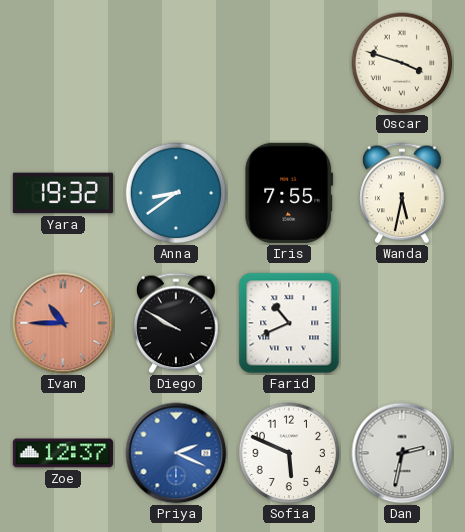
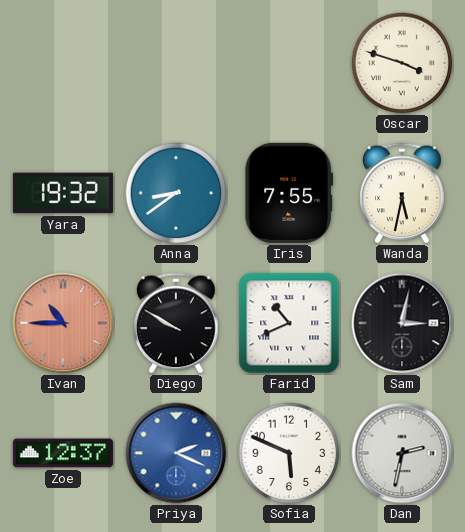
Sam: none -> 3:02 (402, 323)
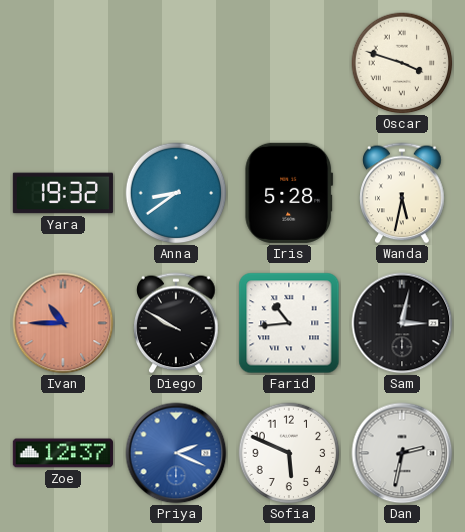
Iris: 7:55 -> 5:28 (289, 193)
Farid: 10:41 -> 10:44 (289, 323)
